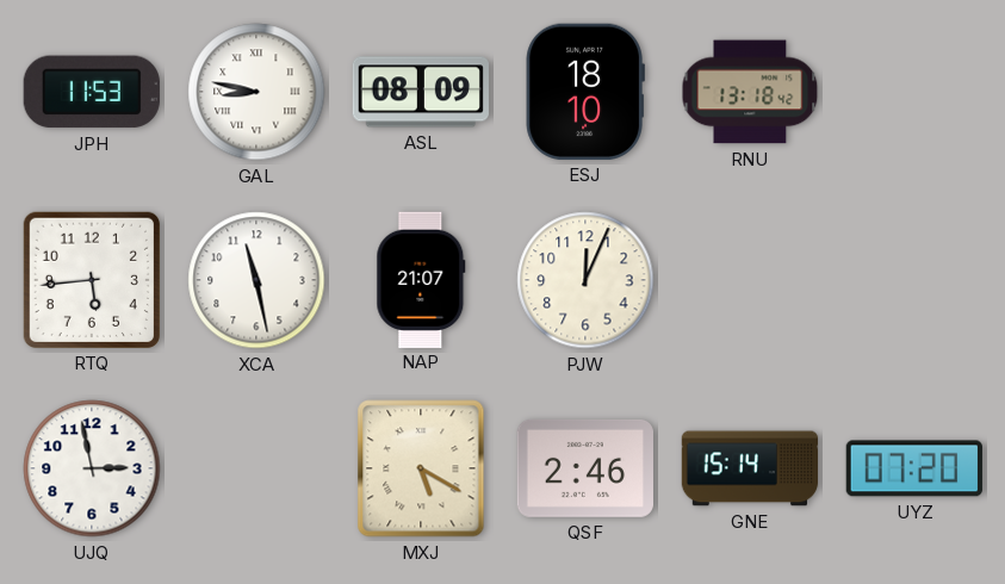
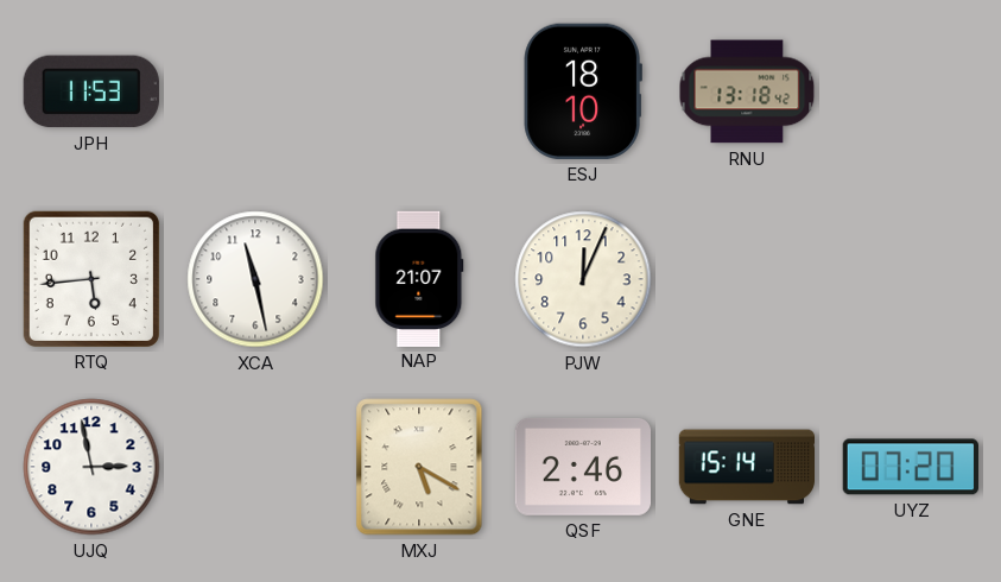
GAL: 8:47 -> none (256, 92)
ASL: 08:09 -> none (421, 92)
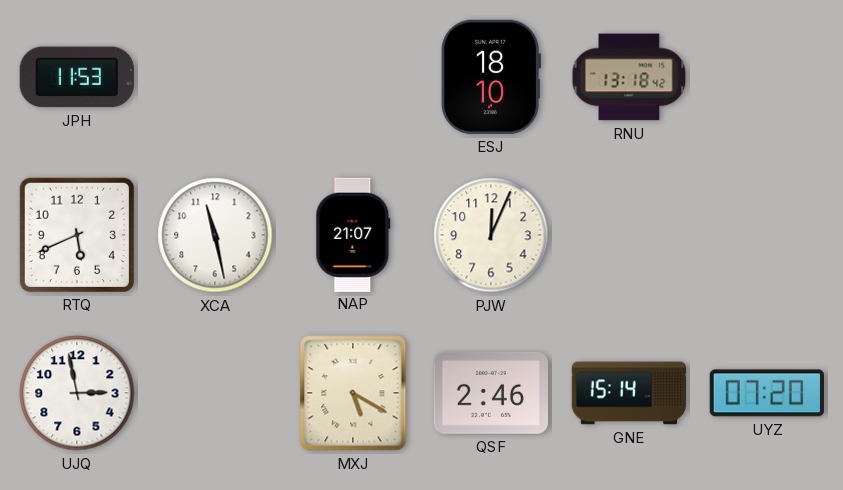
RTQ: 5:44 -> 5:41 (77, 235)
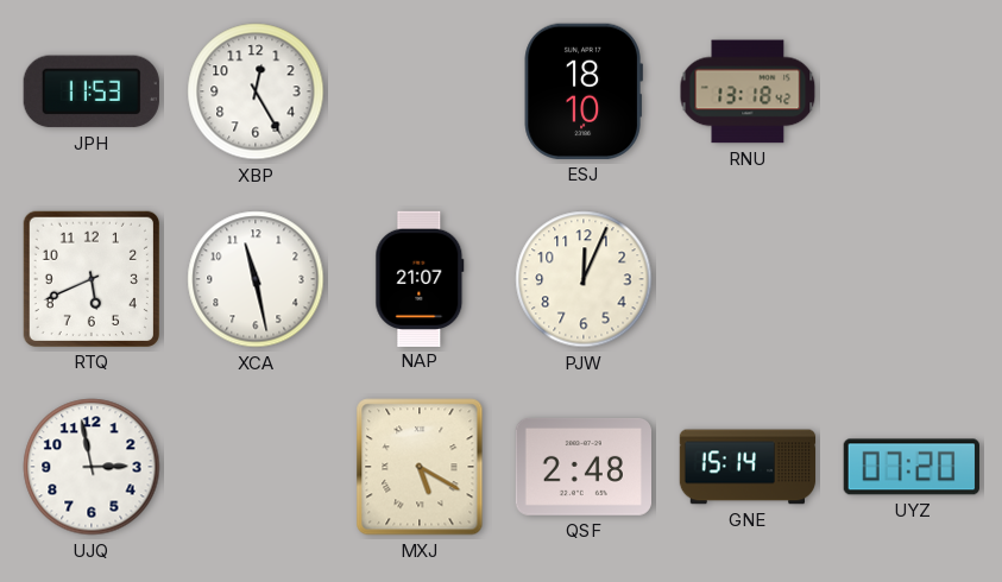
XBP: none -> 12:25 (256, 91)
QSF: 2:46 -> 2:48 (582, 467)
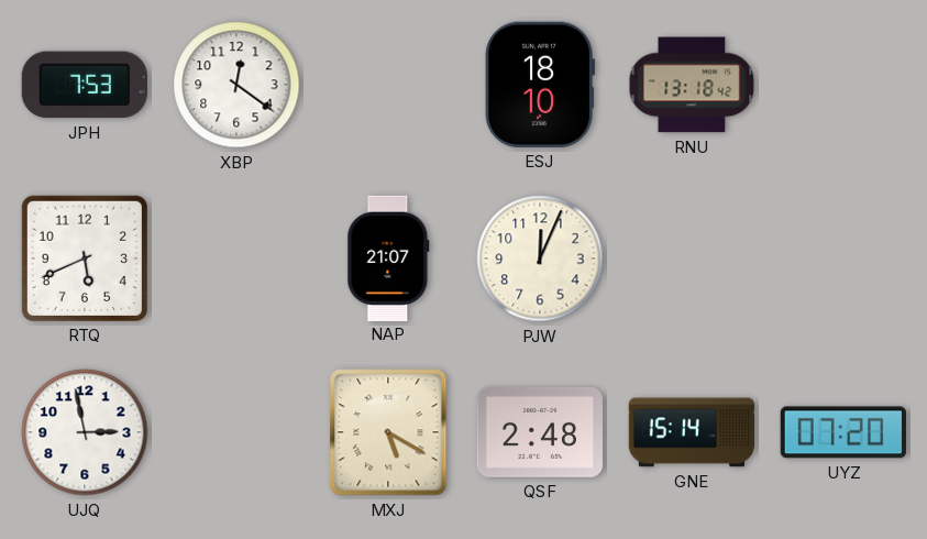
JPH: 11:53 -> 7:53 (85, 85)
XBP: 12:25 -> 12:21 (236, 85)
XCA: 11:28 -> none (256, 279)
